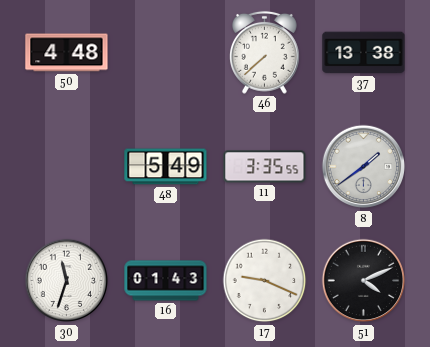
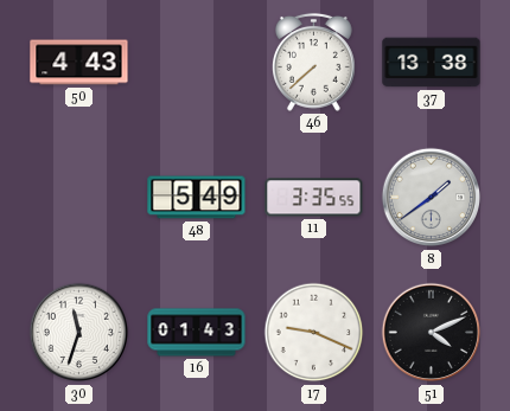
50: 4:48 -> 4:43 (79, 63)
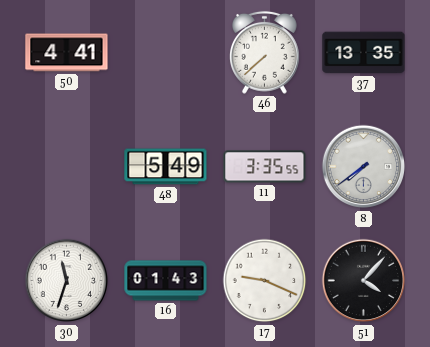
50: 4:43 -> 4:41 (67, 53)
37: 13:38 -> 13:35 (364, 53)
8: 1:39 -> 7:39 (364, 167)
51: 4:11 -> 4:07 (364, 281)
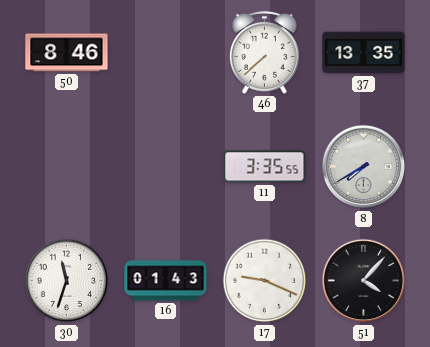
50: 4:41 -> 8:46 (67, 53)
48: 5:49 -> none (166, 167)
8: 7:39 -> 7:40 (364, 167)
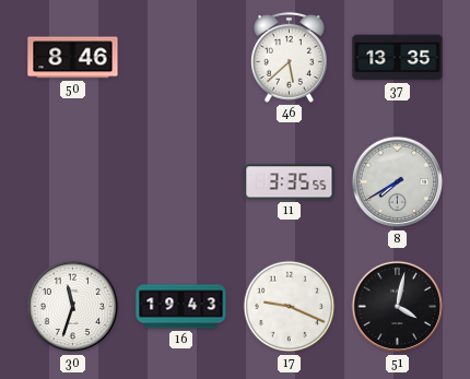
46: 7:38 -> 5:38 (289, 57)
16: 01:43 -> 19:43 (181, 307)
51: 4:07 -> 4:02 (398, 307)
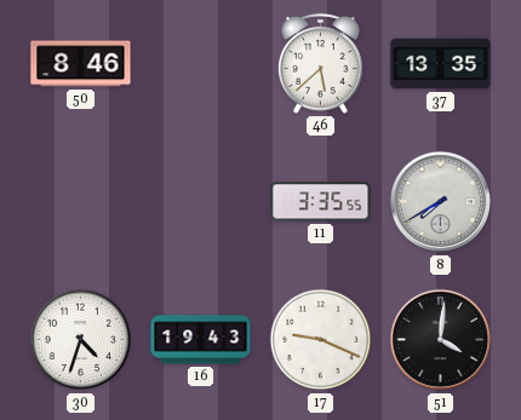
30: 11:33 -> 4:33 (81, 340)
51: 4:02 -> 4:01 (441, 340)
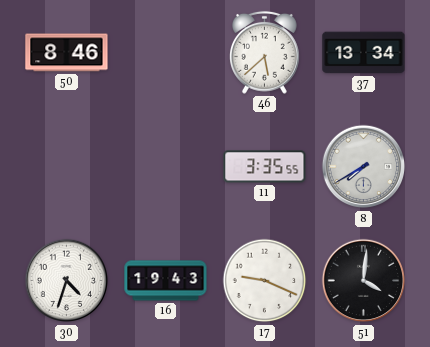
37: 13:35 -> 13:34 (364, 53)
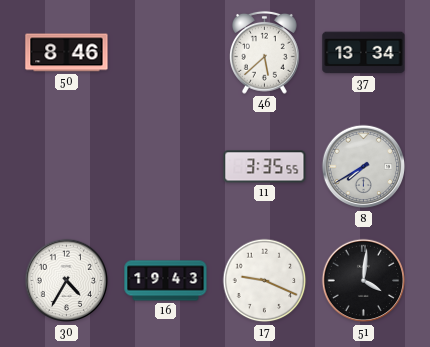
30: 4:33 -> 4:35 (67, 281)
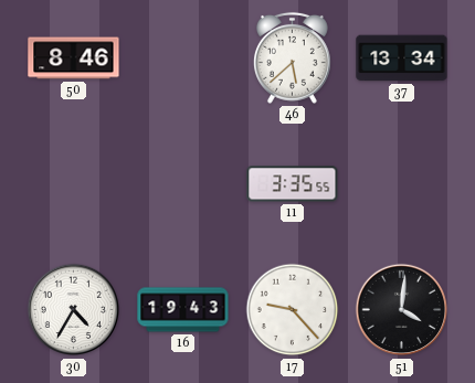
8: 7:40 -> none (364, 167)
17: 9:19 -> 9:23 (293, 310)
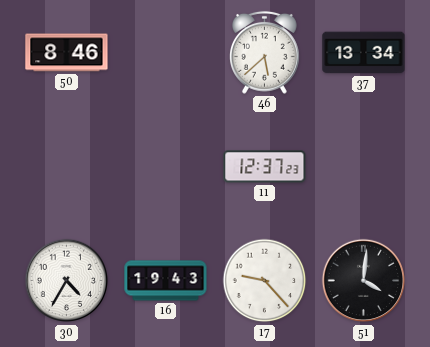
11: 3:35 -> 12:37 (265, 167)
